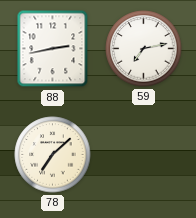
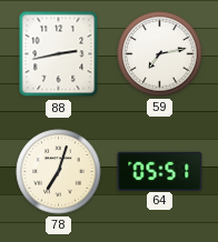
78: 7:08 -> 7:03 (59, 172)
64: none -> 05:51 (160, 171)
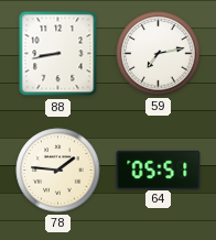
88: 2:43 -> 8:43 (58, 54)
78: 7:03 -> 1:46 (58, 171)
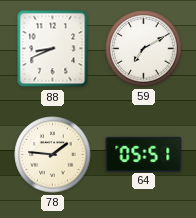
88: 8:43 -> 8:41 (53, 49)
59: 7:13 -> 7:10 (144, 49)
